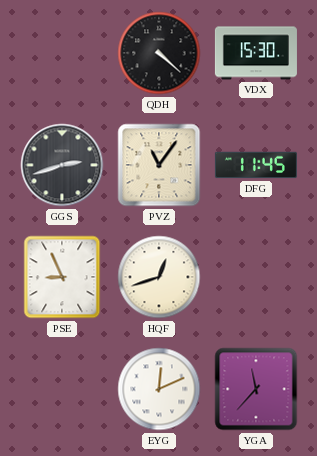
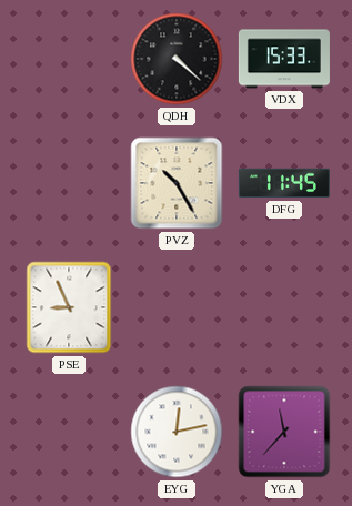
VDX: 15:30 -> 15:33 (284, 59)
GGS: 2:42 -> none (62, 165)
PVZ: 11:06 -> 10:25 (177, 183)
HQF: 12:42 -> none (159, 277)
EYG: 12:11 -> 12:13 (177, 432)
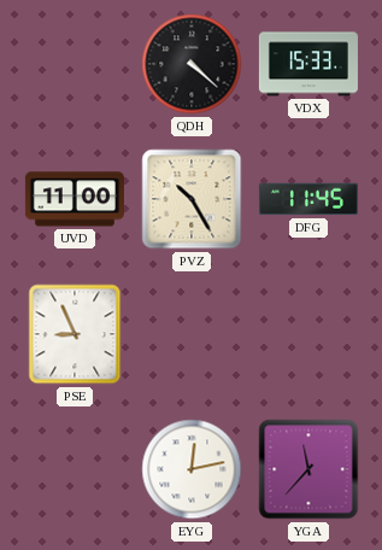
UVD: none -> 11:00 (75, 199)
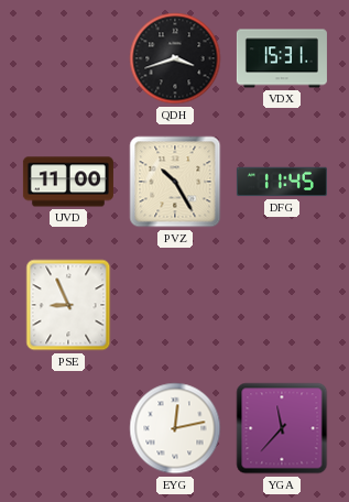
QDH: 4:22 -> 3:42 (175, 58)
VDX: 15:33 -> 15:31 (282, 58)
